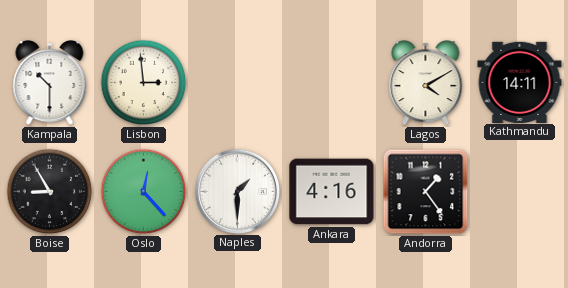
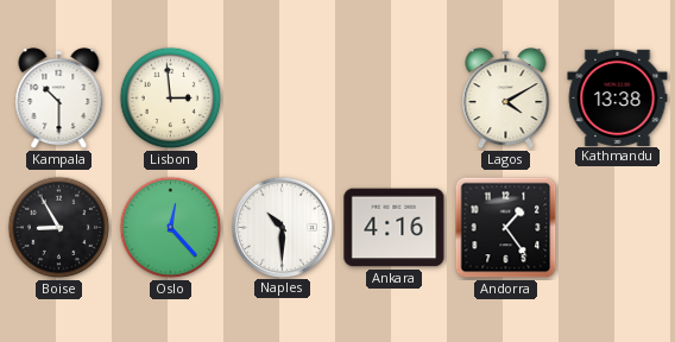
Kathmandu: 14:11 -> 13:38 (618, 97)
Naples: 1:30 -> 10:30 (282, 227)
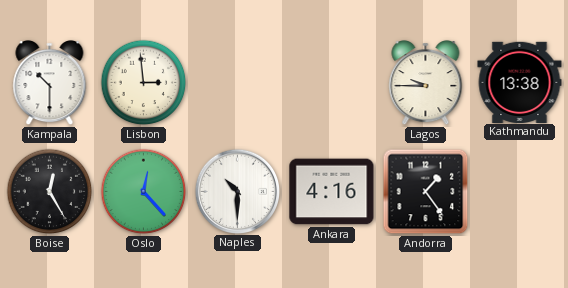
Lagos: 4:10 -> 9:45 (426, 83)
Boise: 8:55 -> 12:25 (50, 192)
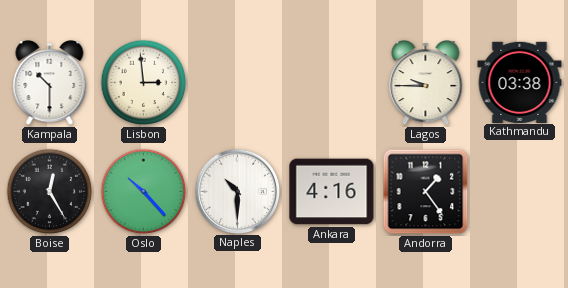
Kathmandu: 13:38 -> 03:38 (520, 82)
Oslo: 12:23 -> 10:23 (144, 192)
